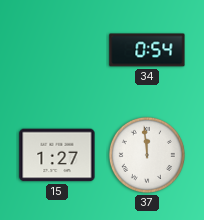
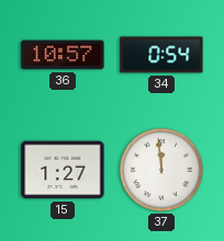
36: none -> 10:57 (63, 55)
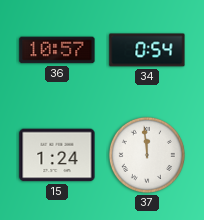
15: 1:27 -> 1:24 (57, 155)
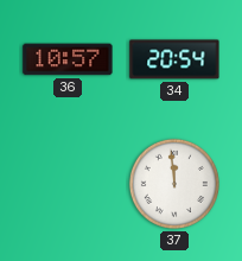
34: 0:54 -> 20:54 (174, 59)
15: 1:24 -> none (57, 155)
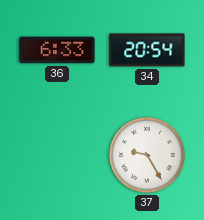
36: 10:57 -> 6:33 (57, 50)
37: 11:59 -> 9:25 (147, 155)
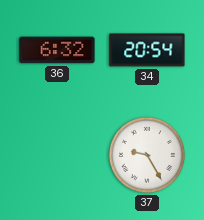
36: 6:33 -> 6:32 (57, 50)
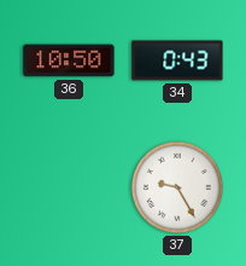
36: 6:32 -> 10:50 (69, 60)
34: 20:54 -> 0:43 (177, 60)
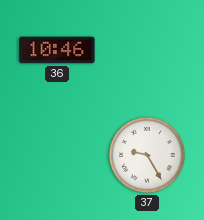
36: 10:50 -> 10:46 (57, 50)
34: 0:43 -> none (177, 60)
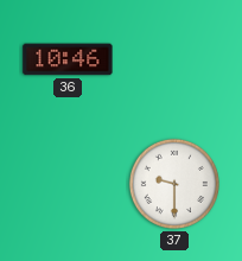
37: 9:25 -> 9:30 (174, 184)
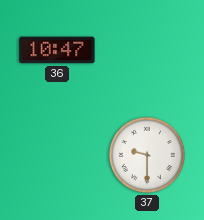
36: 10:46 -> 10:47 (57, 50)
